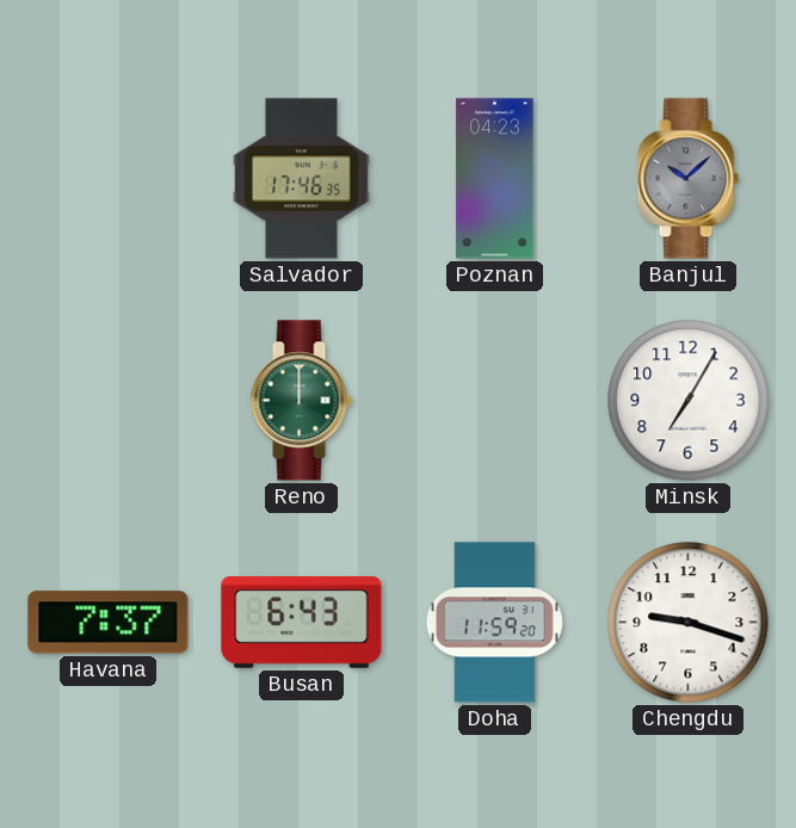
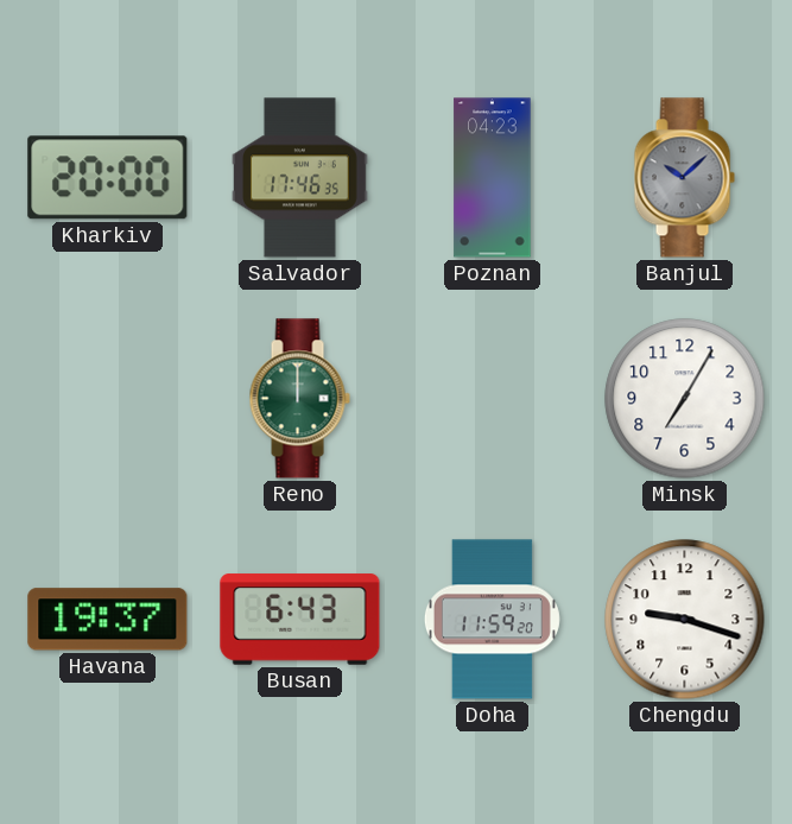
Kharkiv: none -> 20:00 (108, 178)
Havana: 7:37 -> 19:37 (108, 620)
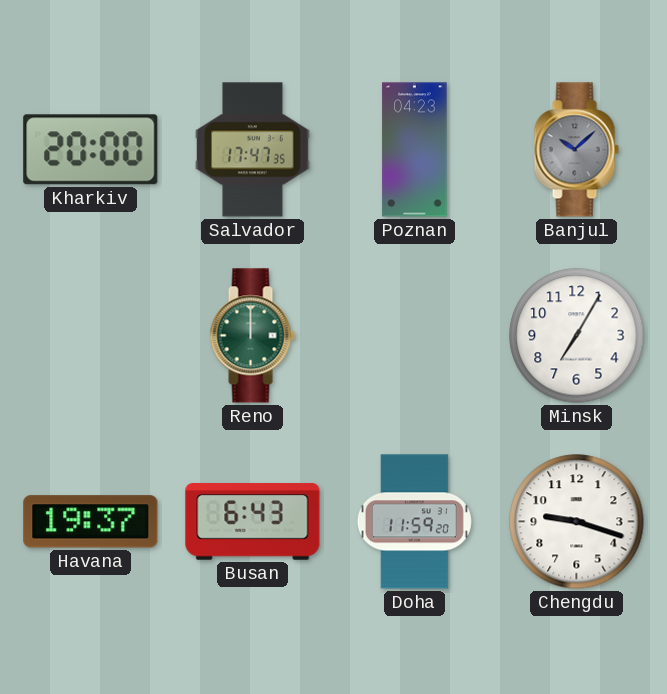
Salvador: 17:46 -> 17:47 (253, 150)
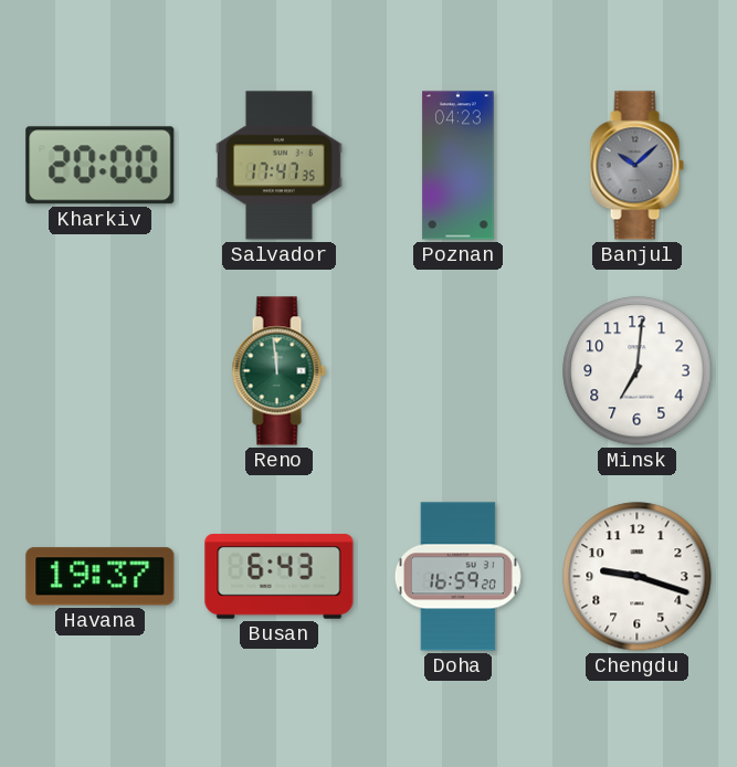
Reno: 12:00 -> 11:59 (278, 371)
Minsk: 7:05 -> 7:01 (638, 371)
Doha: 11:59 -> 16:59 (457, 577)
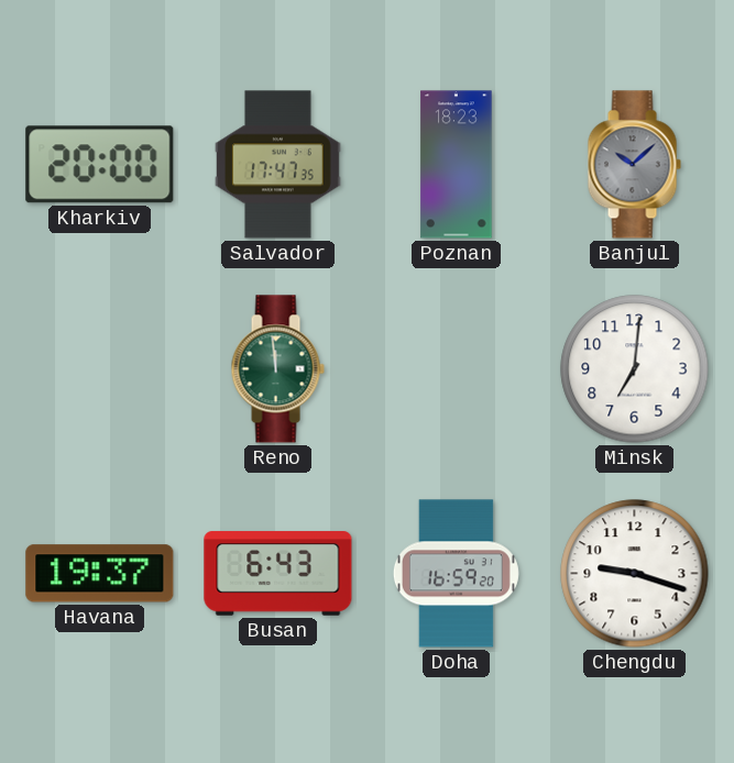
Poznan: 04:23 -> 18:23 (457, 165)
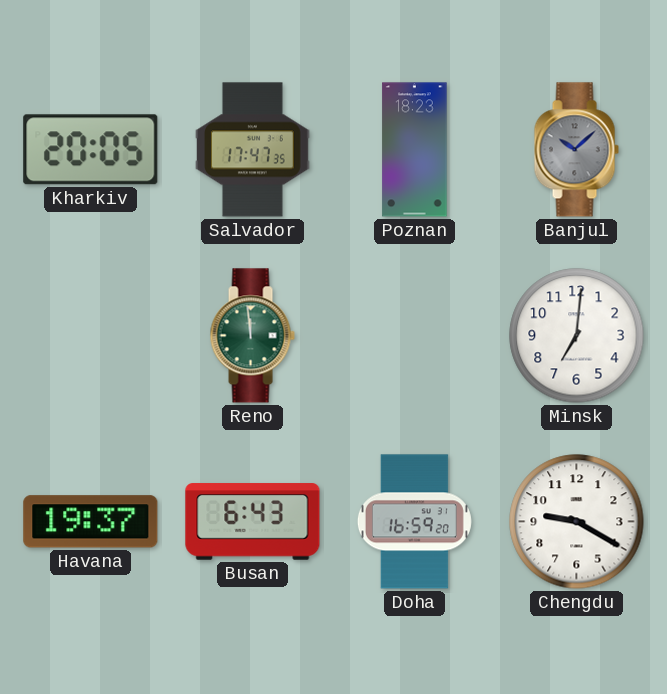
Kharkiv: 20:00 -> 20:05 (91, 150)
Chengdu: 9:18 -> 9:20 (577, 522)
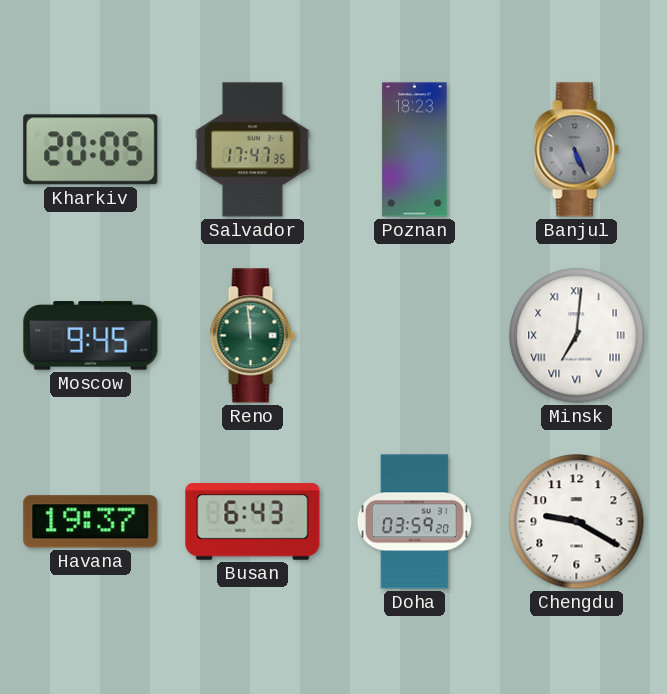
Banjul: 10:08 -> 5:26 (576, 150)
Moscow: none -> 9:45 (91, 336)
Minsk numerals: Arabic -> Roman (577, 336)
Doha: 16:59 -> 03:59 (414, 522)
